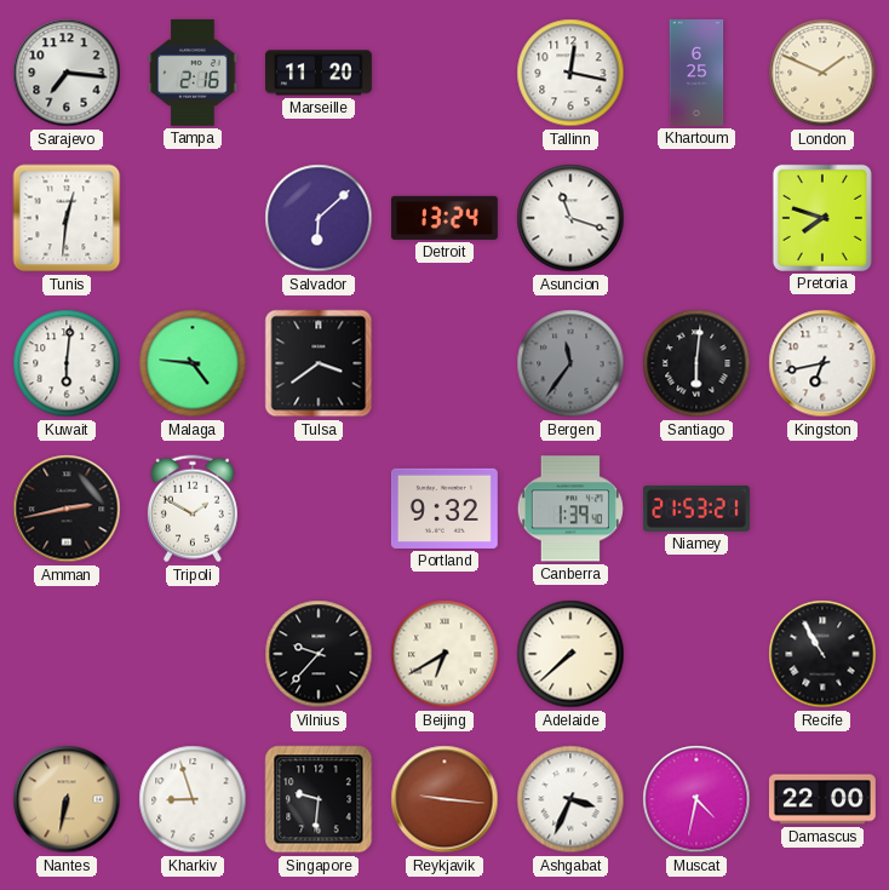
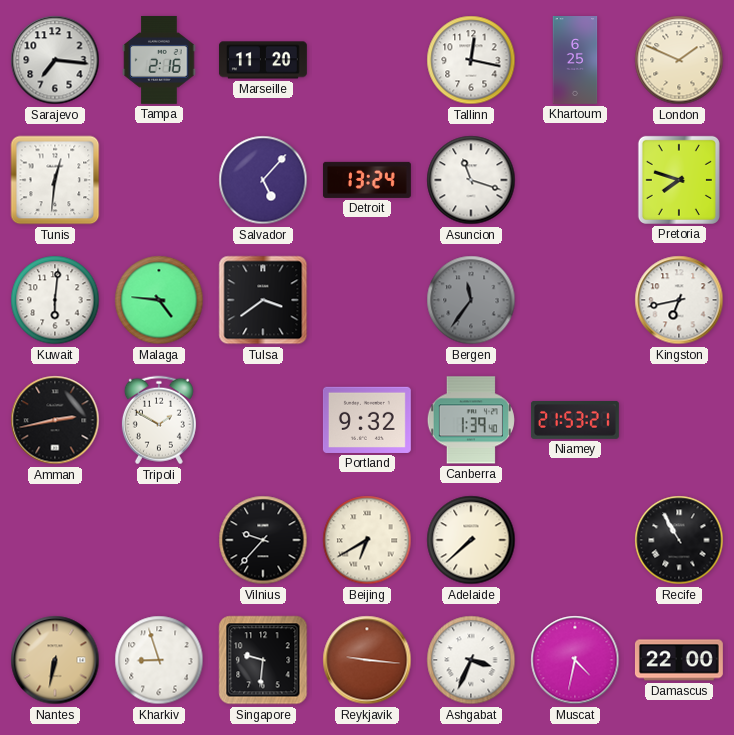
Salvador: 6:08 -> 5:07 (263, 180)
Santiago: 6:01 -> none (696, 363)
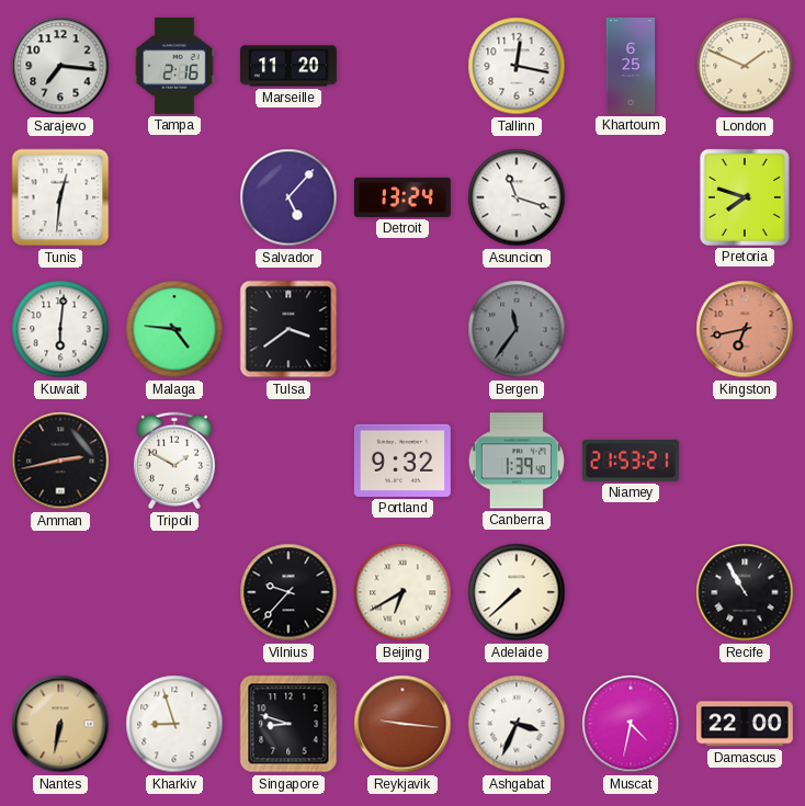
Kingston dial: white -> salmon (745, 329)
Singapore: 9:31 -> 8:48 (288, 724)
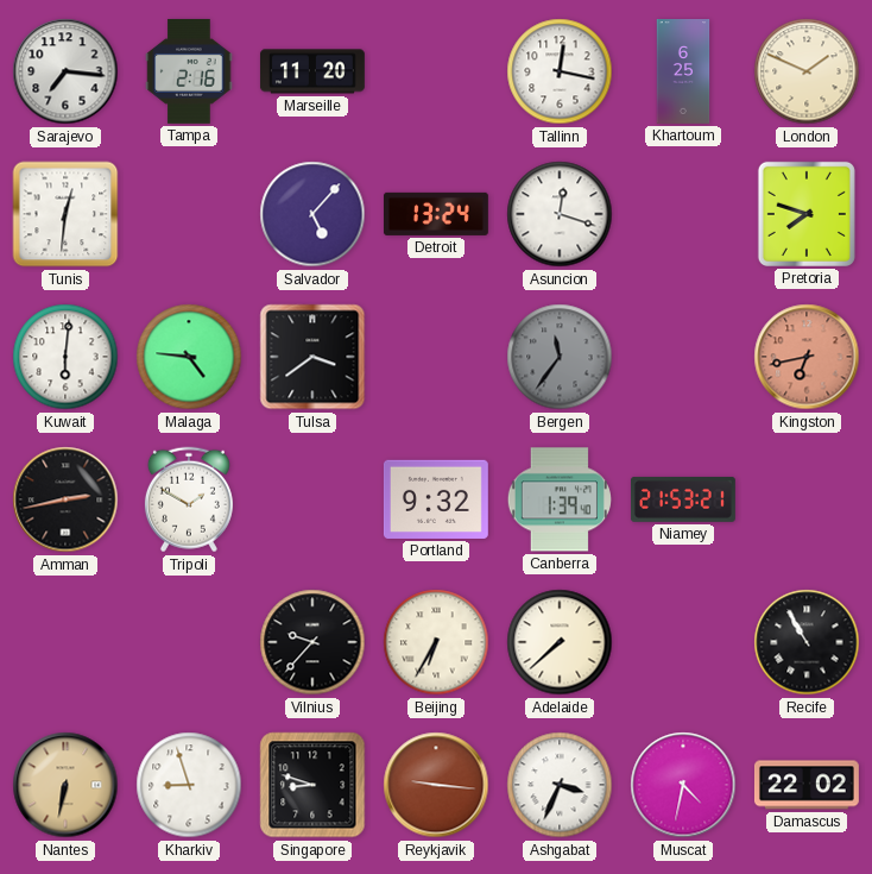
Asuncion: 11:18 -> 12:18 (560, 214)
Beijing: 6:40 -> 6:35 (436, 642)
Damascus: 22:00 -> 22:02 (807, 785)
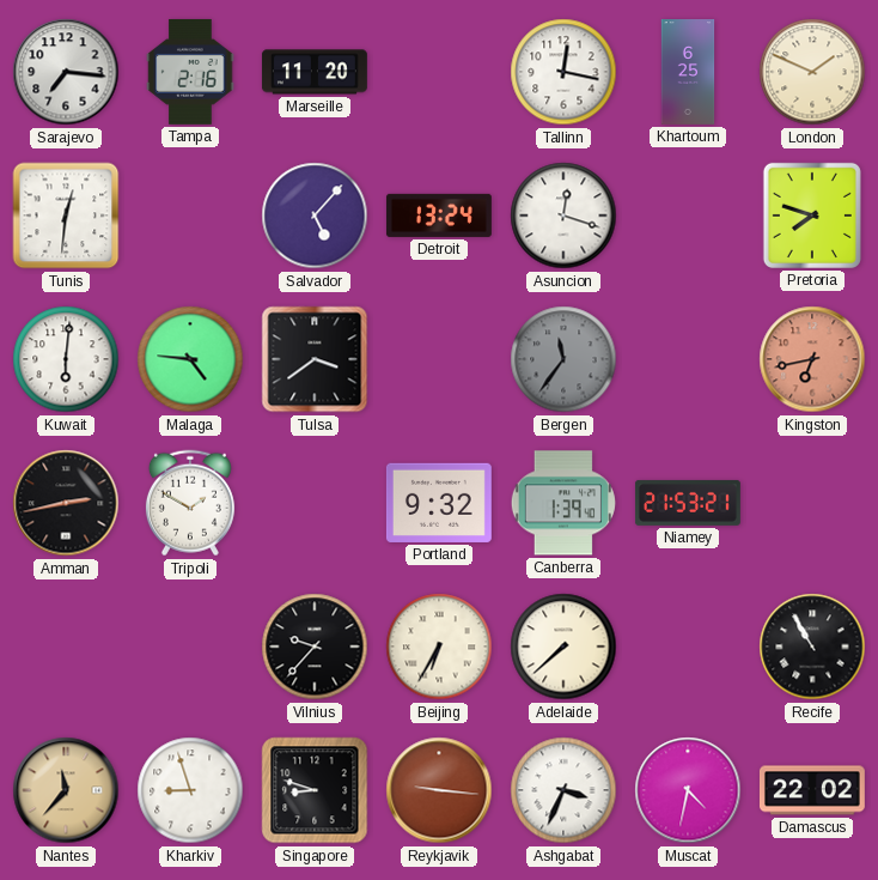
Nantes: 6:32 -> 11:37 (66, 790)
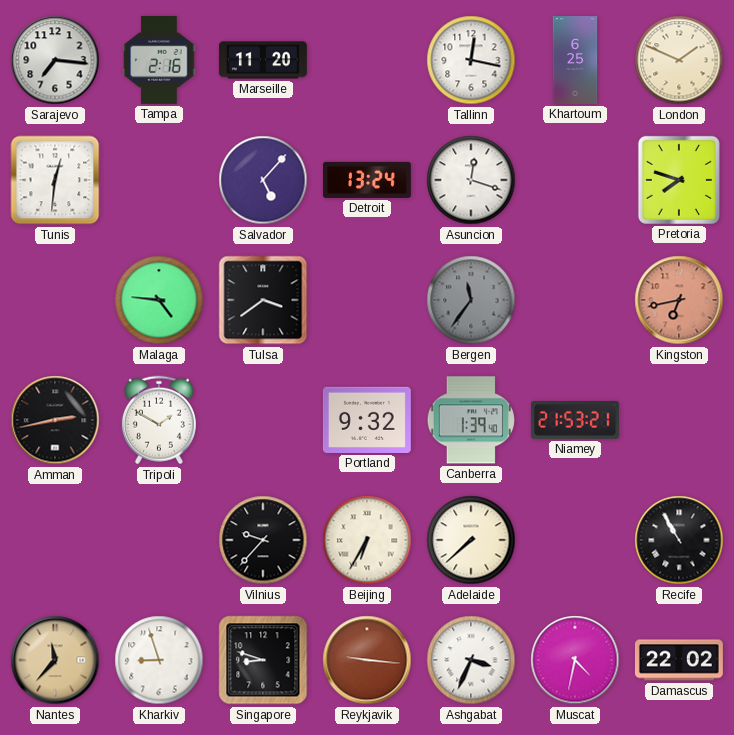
Kuwait: 6:01 -> none (66, 359)
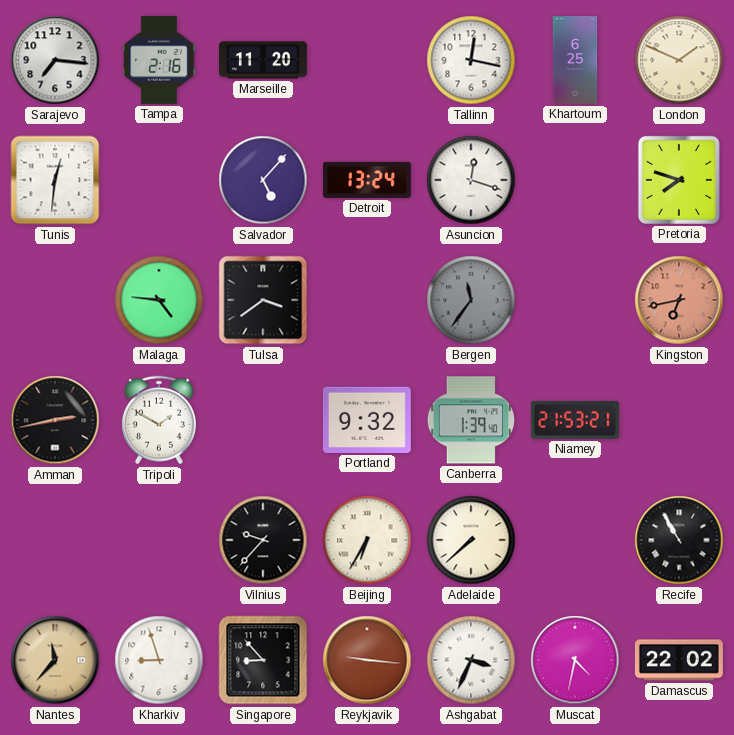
Singapore: 8:48 -> 8:53 (263, 660)
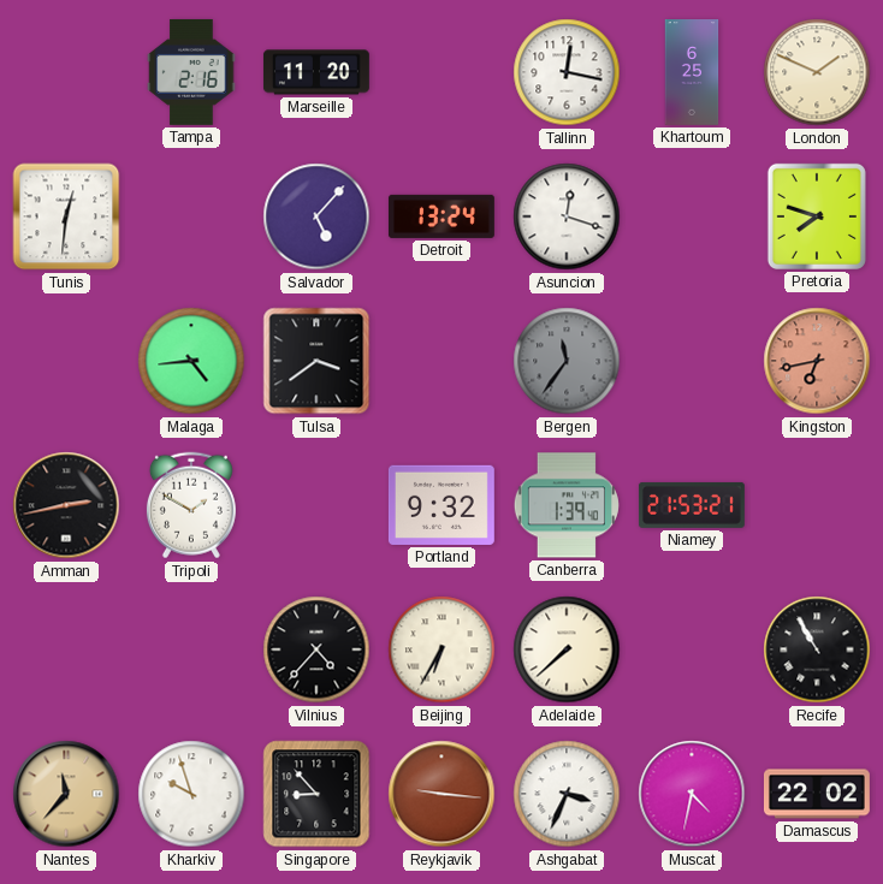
Sarajevo: 7:16 -> none (55, 60)
Malaga: 4:46 -> 4:44 (191, 361)
Vilnius: 9:37 -> 4:37 (316, 649)
Kharkiv: 8:57 -> 9:57 (191, 794)
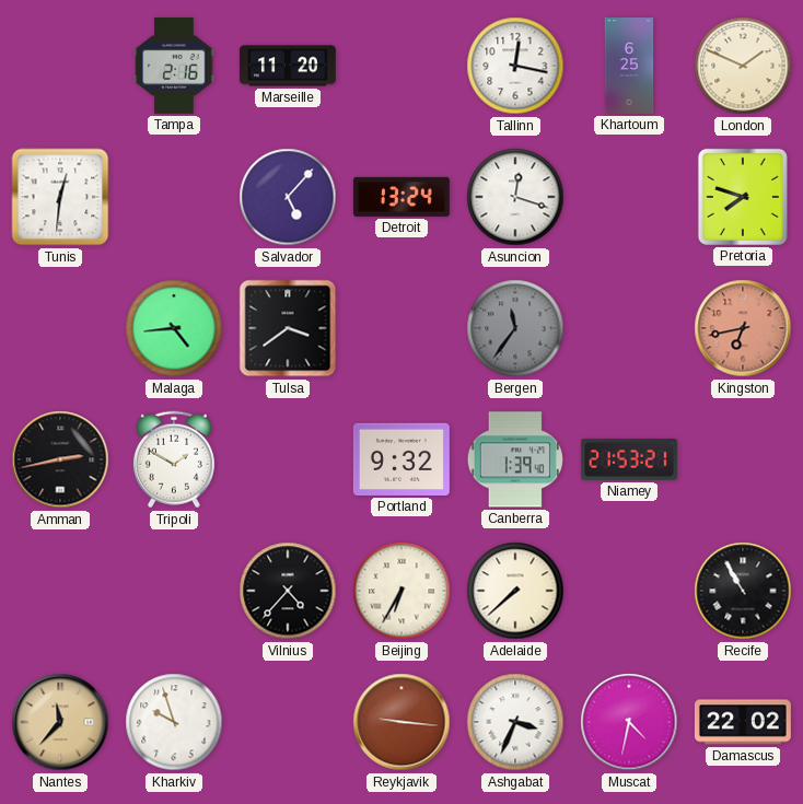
Singapore: 8:53 -> none (316, 794)
